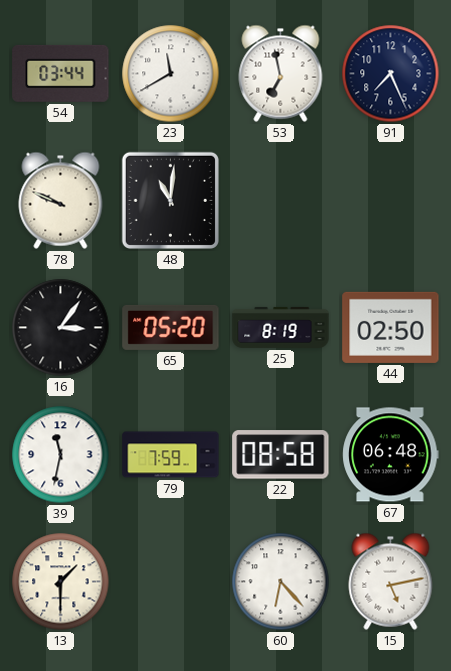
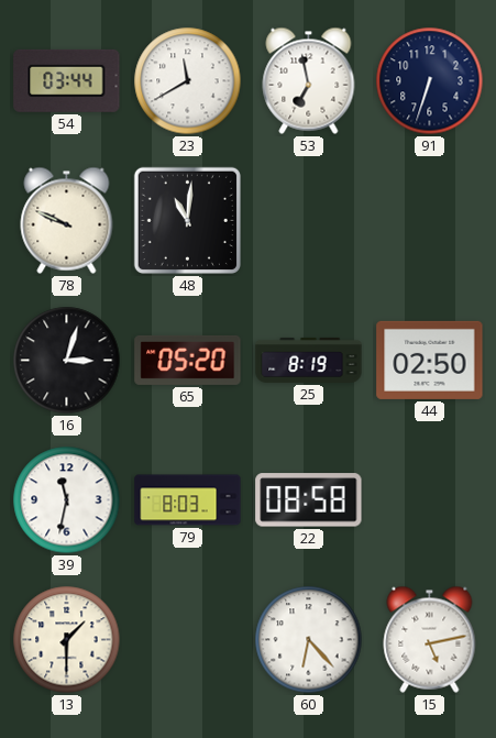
91: 7:26 -> 6:33 (430, 81)
16: 3:06 -> 3:03 (67, 361)
79: 7:59 -> 8:03 (188, 500)
67: 06:48 -> none (391, 455)
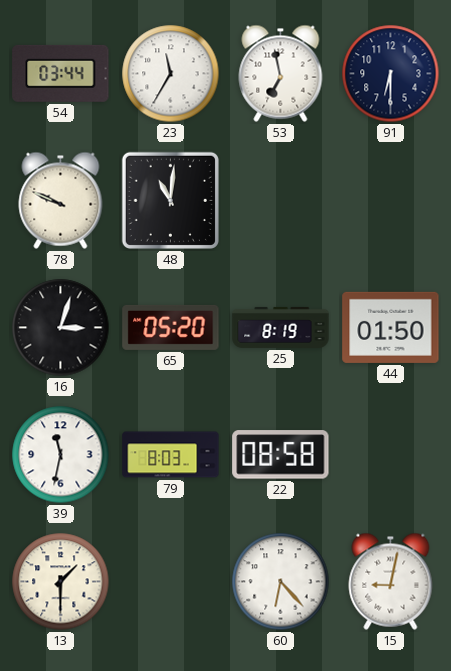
23: 11:40 -> 11:35 (171, 74)
91: 6:33 -> 6:30 (391, 74)
44: 02:50 -> 01:50 (391, 327)
15: 5:13 -> 9:02 (391, 581)
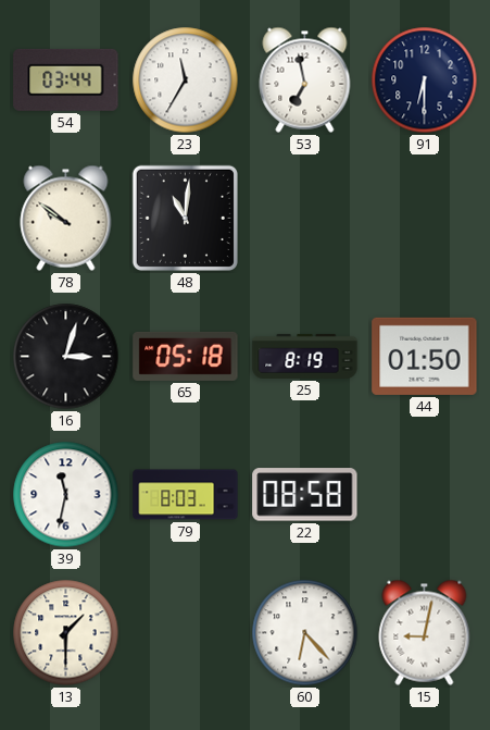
78: 9:49 -> 9:51 (66, 218)
65: 05:20 -> 05:18 (186, 356)
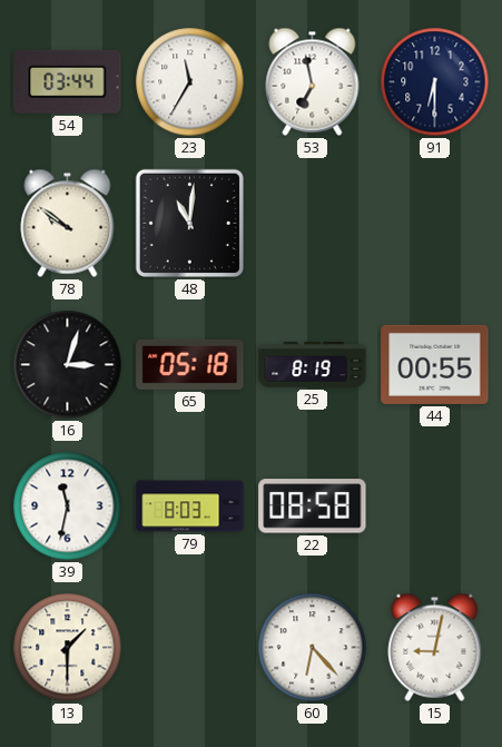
44: 01:50 -> 00:55 (435, 364)
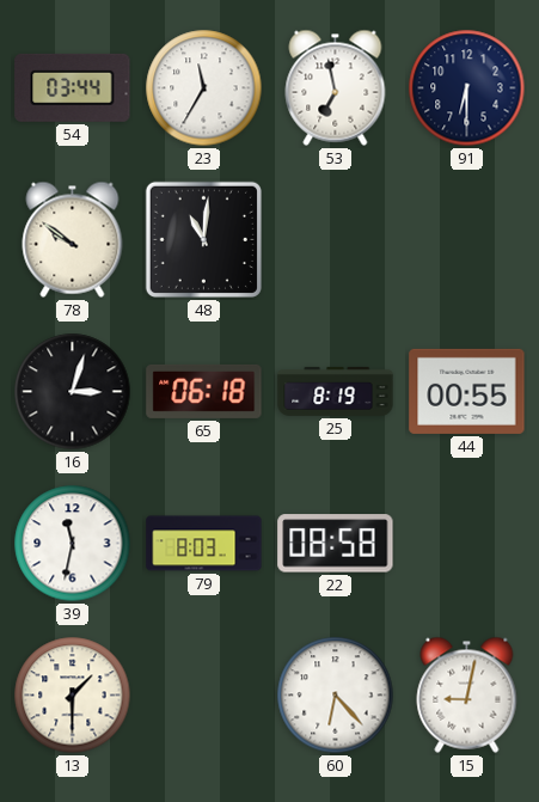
65: 05:18 -> 06:18 (204, 391)
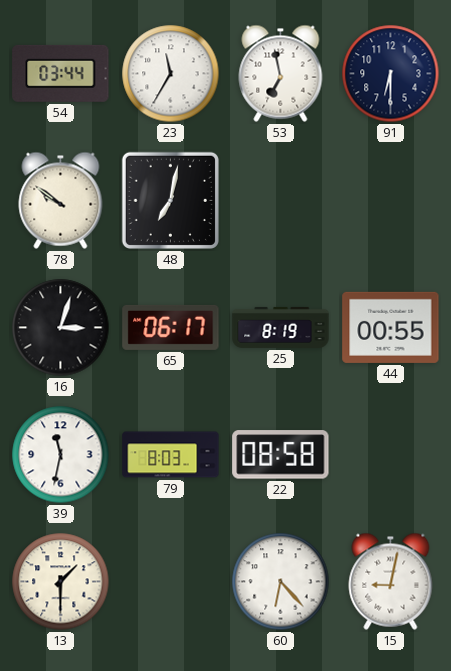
48: 11:01 -> 7:02 (170, 200)
65: 06:18 -> 06:17 (171, 327)
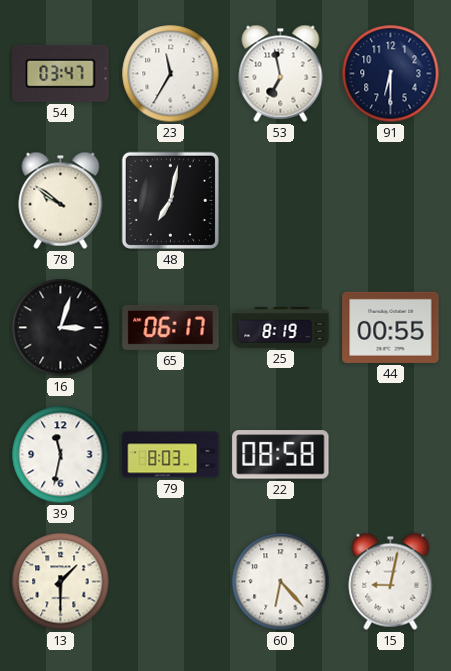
54: 03:44 -> 03:47 (61, 73)
